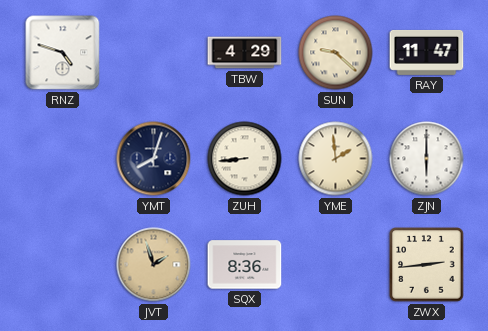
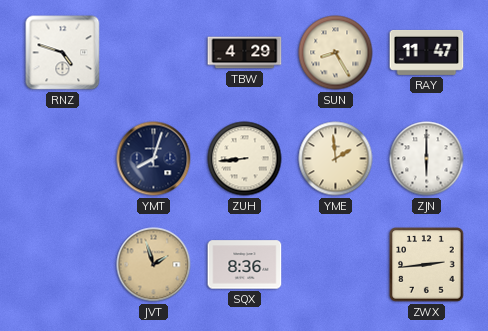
SUN: 9:22 -> 8:25 (336, 53)
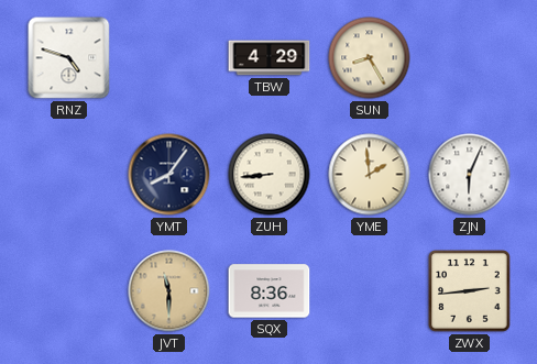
RAY: 11:47 -> none (427, 52)
YMT: 8:03 -> 8:06 (169, 175)
ZJN: 6:00 -> 6:04 (470, 175)
JVT: 1:57 -> 11:30 (169, 291)
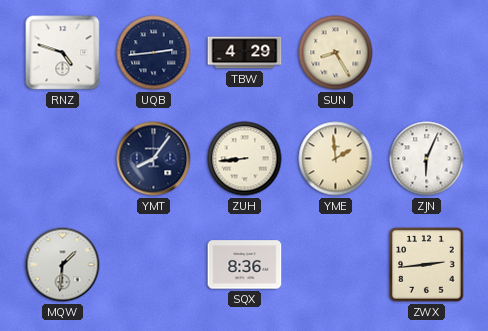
UQB: none -> 2:44 (154, 53)
MQW: none -> 1:31 (63, 265)
JVT: 11:30 -> none (169, 291)
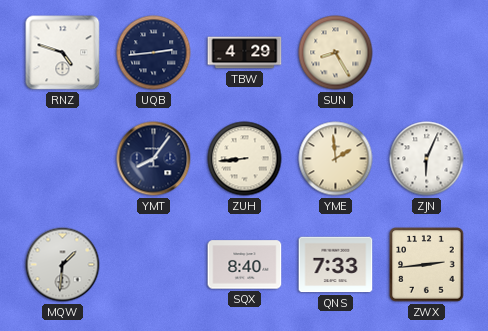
SQX: 8:36 -> 8:40 (245, 265)
QNS: none -> 7:33 (336, 265)
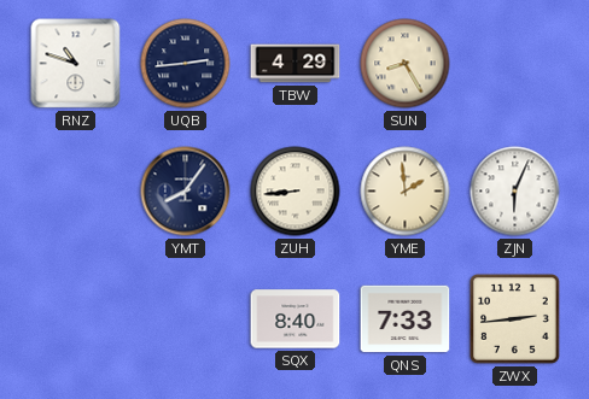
RNZ: 4:48 -> 10:48 (76, 64)
MQW: 1:31 -> none (63, 265)
